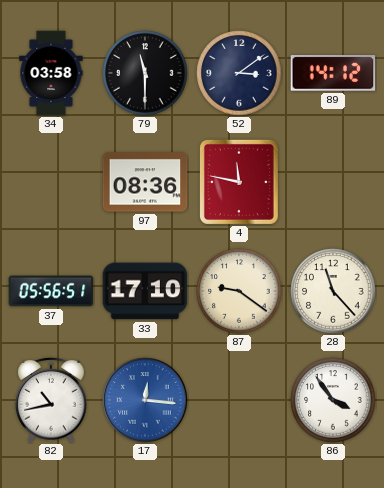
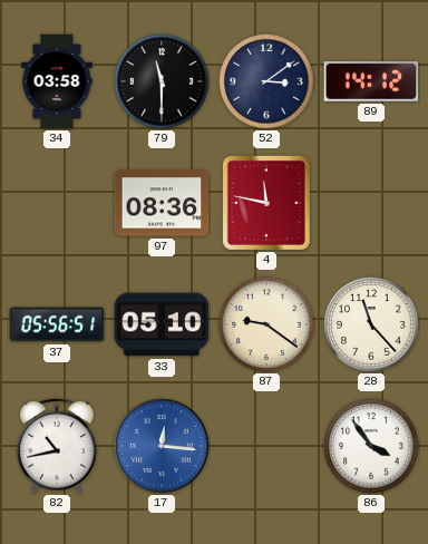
33: 17:10 -> 05:10 (162, 324)
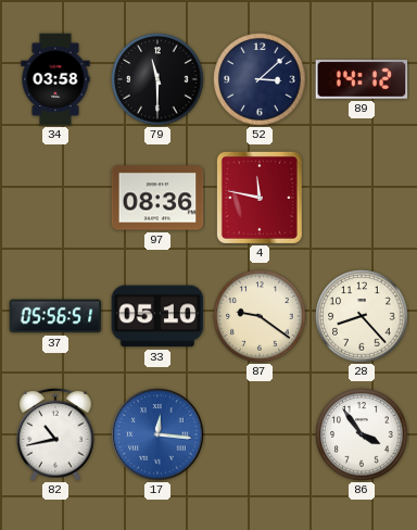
52: 3:09 -> 3:08 (260, 79)
28: 11:23 -> 8:23 (362, 316)
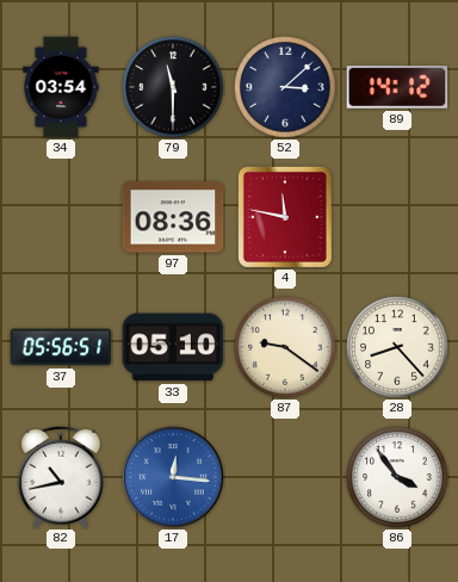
34: 03:58 -> 03:54 (61, 87)
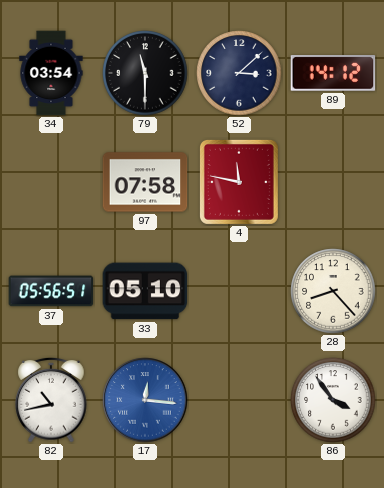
97: 08:36 -> 07:58 (145, 182)
87: 9:21 -> none (285, 347)
